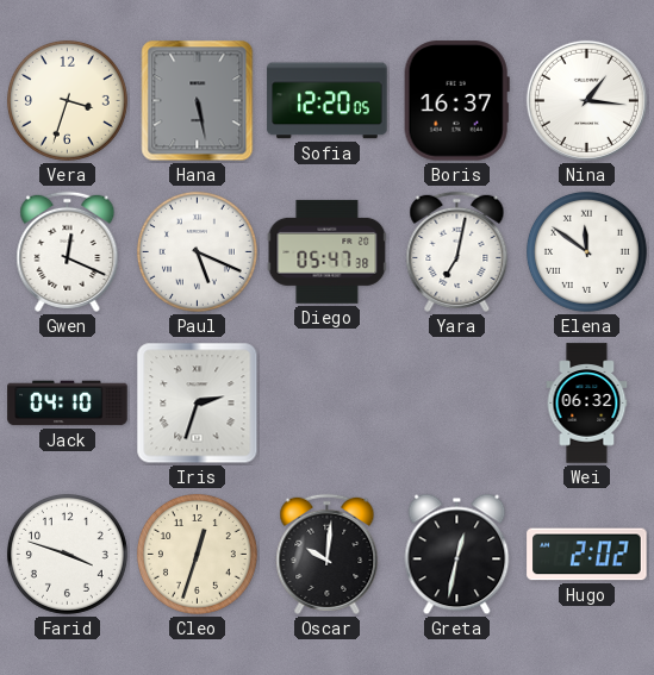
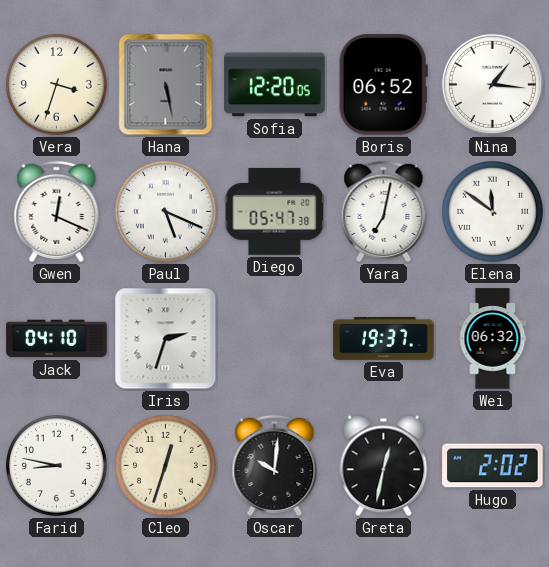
Boris: 16:37 -> 06:52 (383, 85)
Eva: none -> 19:37 (384, 338)
Farid: 3:48 -> 8:47 (56, 465)
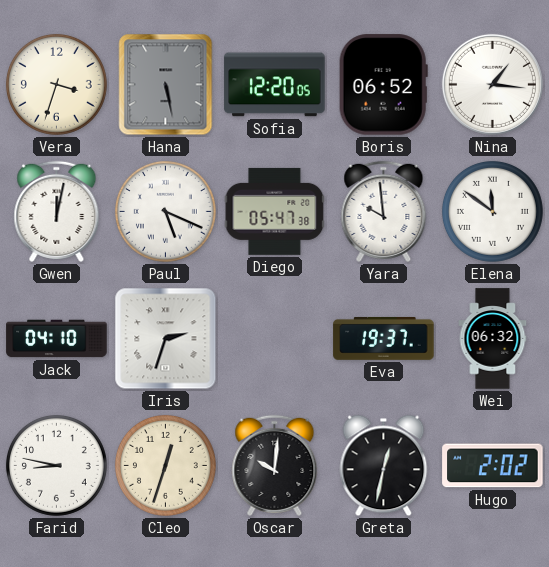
Gwen: 12:19 -> 12:02 (57, 211)
Yara: 7:02 -> 9:59 (384, 211)
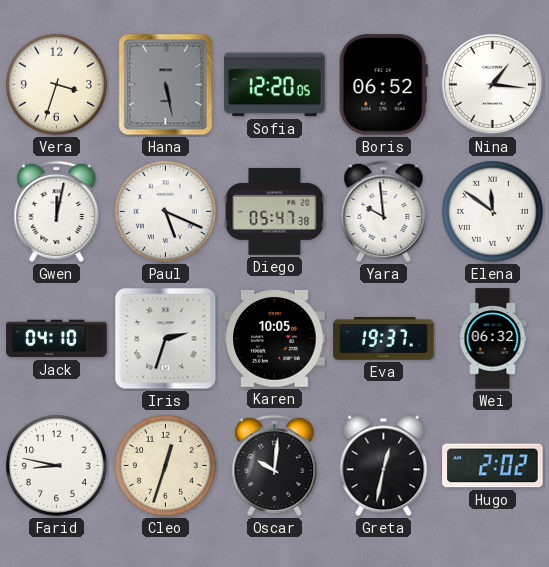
Karen: none -> 10:05 (275, 339)
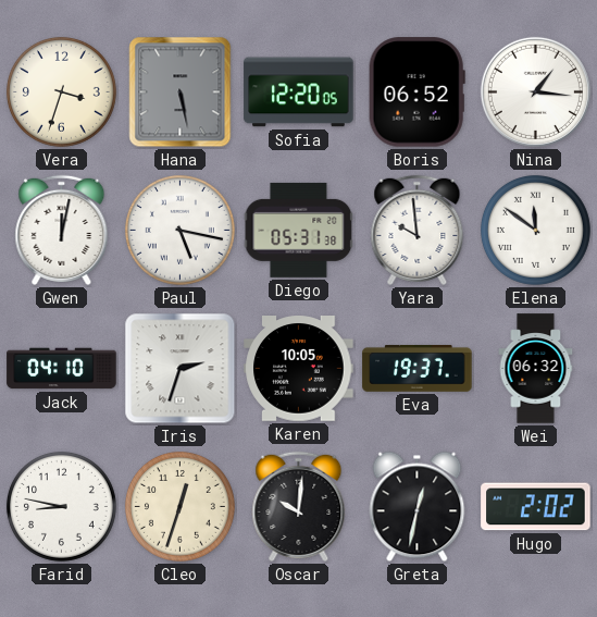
Paul: 5:19 -> 5:17 (179, 230)
Diego: 05:47 -> 05:31 (299, 230)
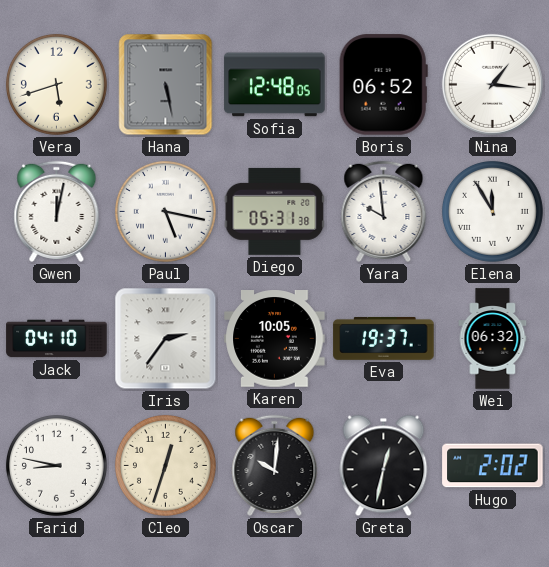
Vera: 3:33 -> 5:42 (56, 84)
Sofia: 12:20 -> 12:48 (275, 85)
Elena: 11:51 -> 11:55 (492, 211)
Iris: 2:33 -> 2:36 (166, 339)
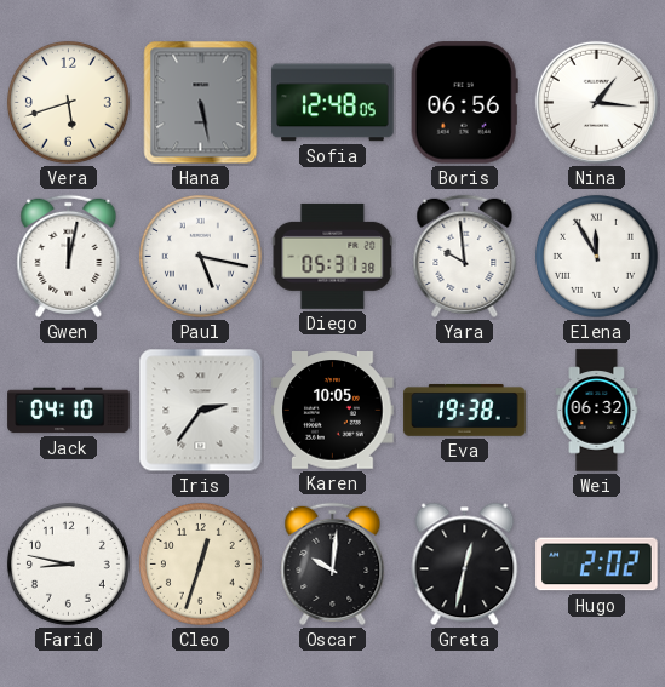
Boris: 06:52 -> 06:56 (464, 103)
Eva: 19:37 -> 19:38 (465, 410)
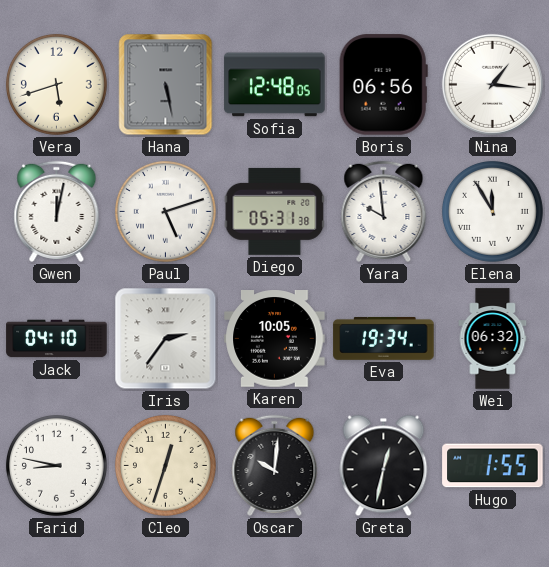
Paul: 5:17 -> 5:12 (165, 211)
Eva: 19:38 -> 19:34 (384, 338)
Hugo: 2:02 -> 1:55 (493, 466)
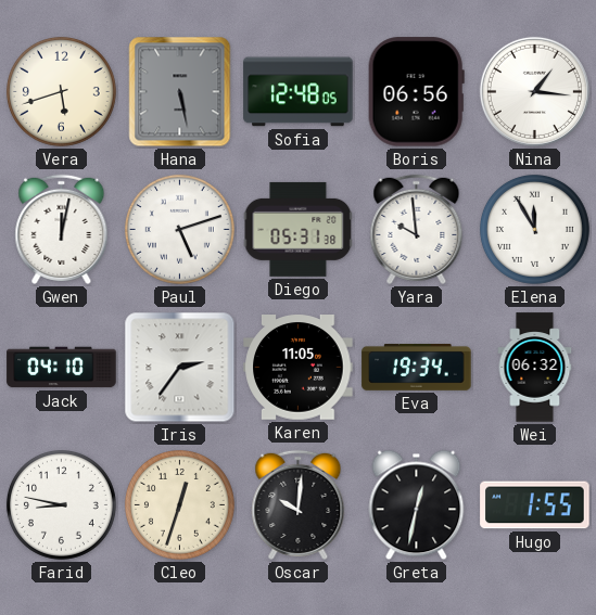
Karen: 10:05 -> 11:05 (299, 368)
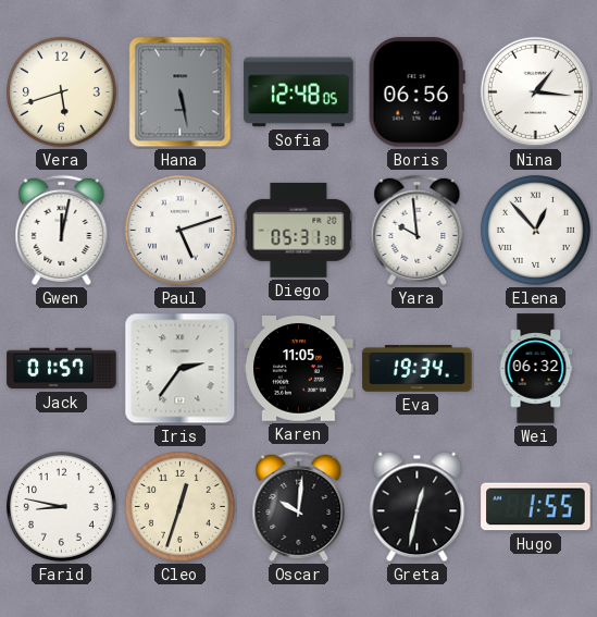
Elena: 11:55 -> 12:53 (535, 230)
Jack: 04:10 -> 01:57 (62, 369)
